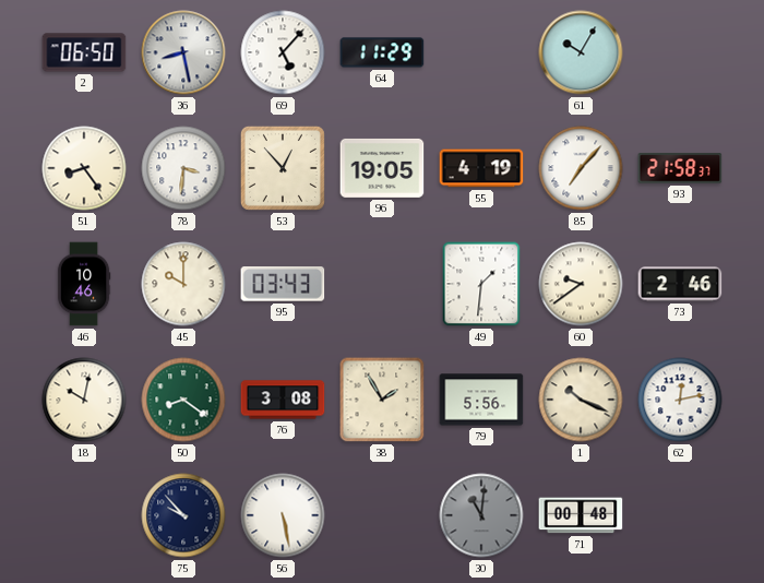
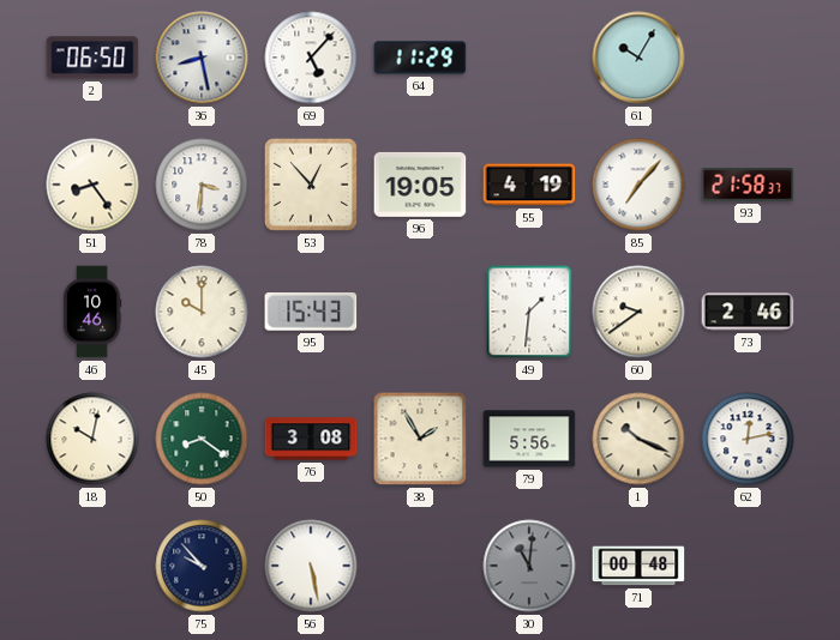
95: 03:43 -> 15:43 (311, 312)
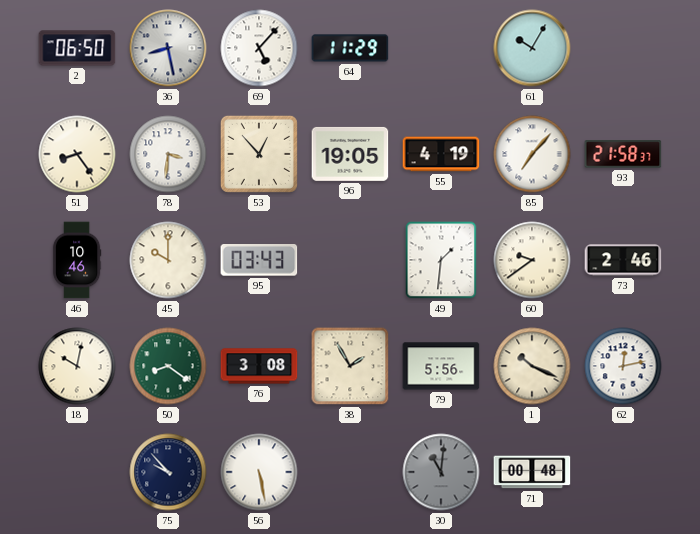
95: 15:43 -> 03:43 (259, 260)
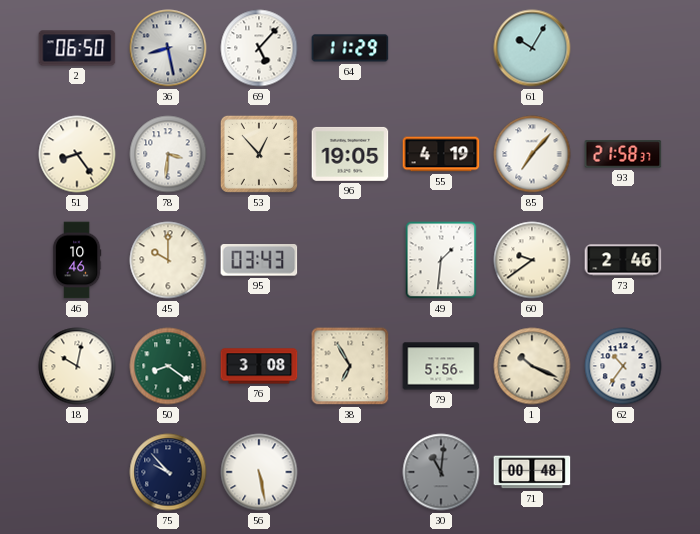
38: 1:55 -> 6:55 (350, 366)
62: 12:13 -> 10:36 (623, 366)
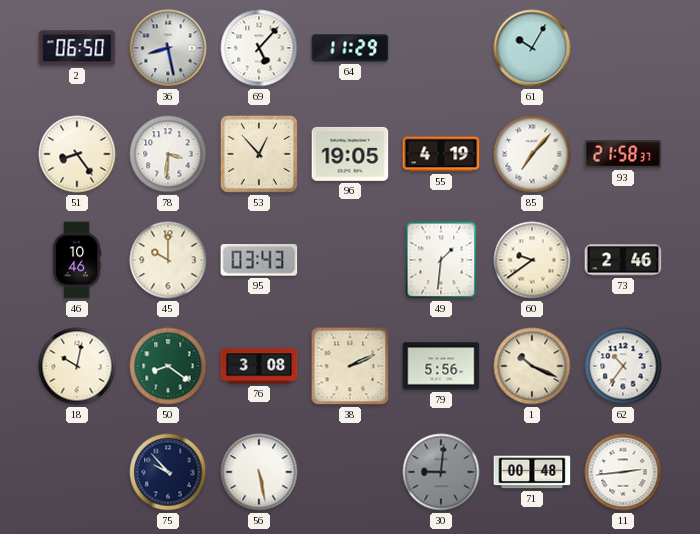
38: 6:55 -> 2:11 (350, 366)
30: 11:01 -> 9:01 (441, 472)
11: none -> 2:44 (623, 472)
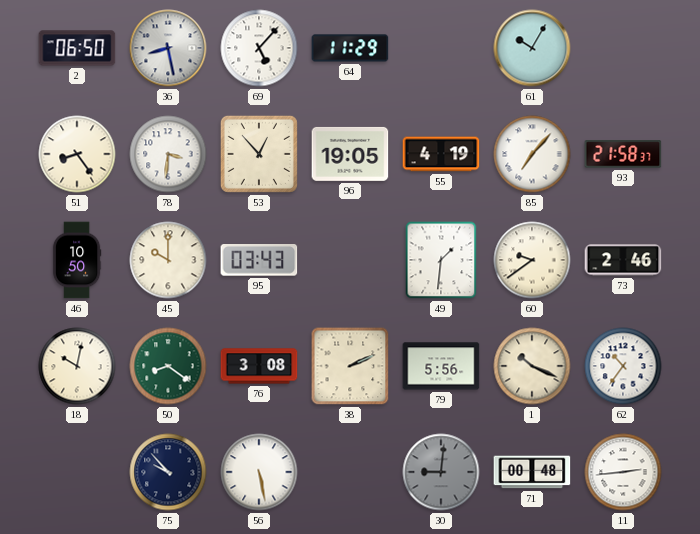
46: 10:46 -> 10:50 (77, 260)
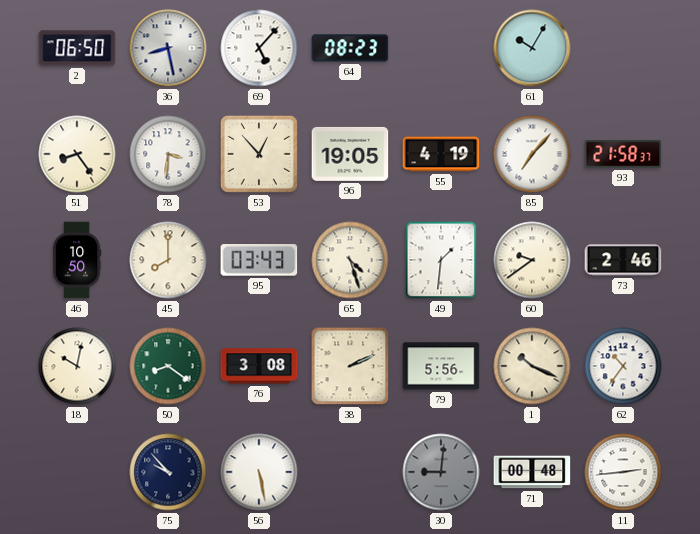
64: 11:29 -> 08:23 (350, 48)
45: 10:00 -> 8:00 (168, 260)
65: none -> 4:27 (350, 260)
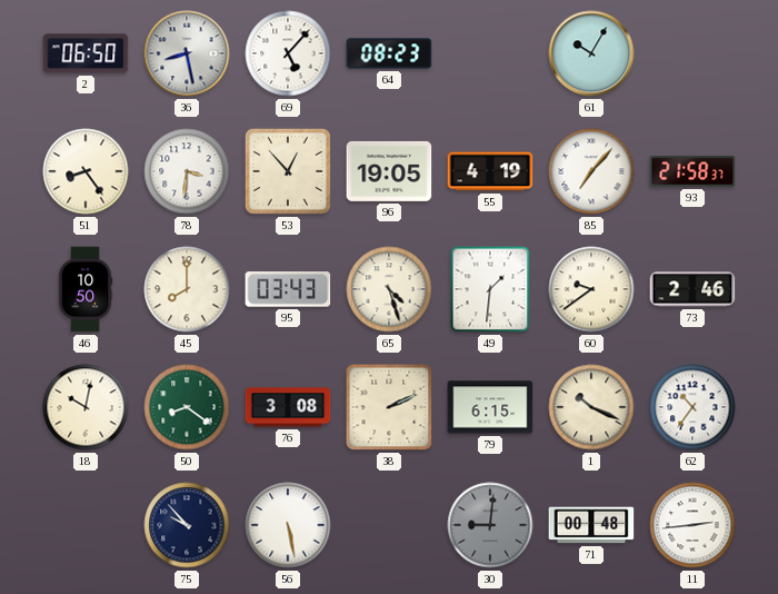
79: 5:56 -> 6:15 (490, 407)
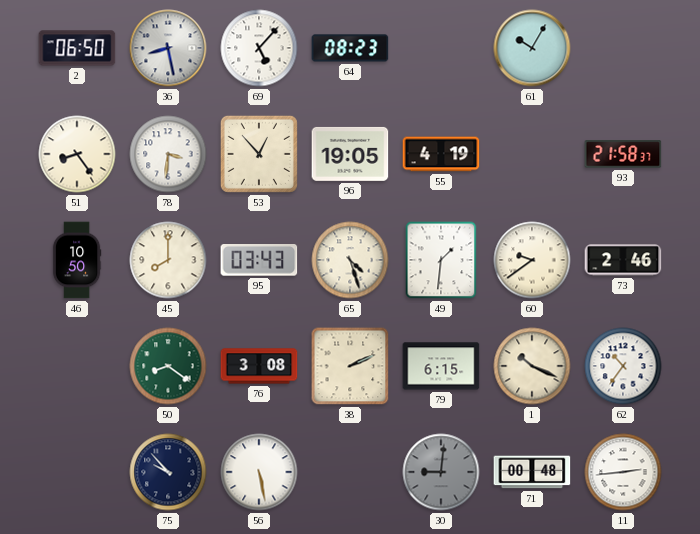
85: 7:07 -> none (591, 171)
18: 10:02 -> none (86, 407)
